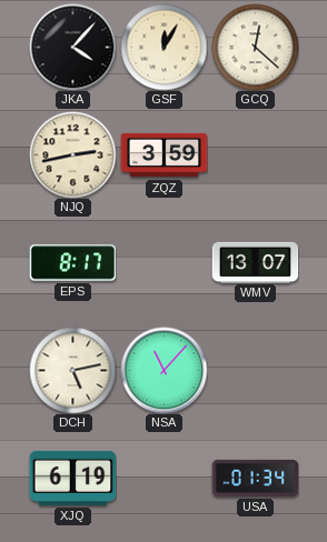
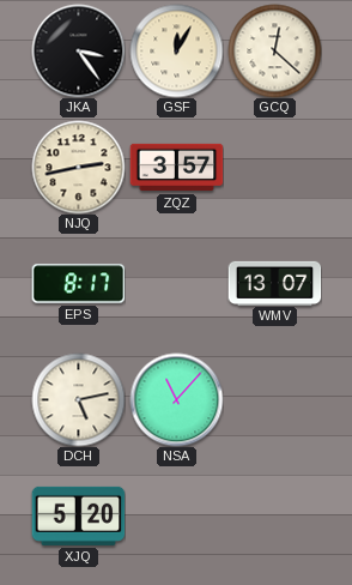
JKA: 4:07 -> 3:24 (78, 50)
ZQZ: 3:59 -> 3:57 (176, 168)
XJQ: 6:19 -> 5:20 (78, 515)
USA: 01:34 -> none (255, 478)
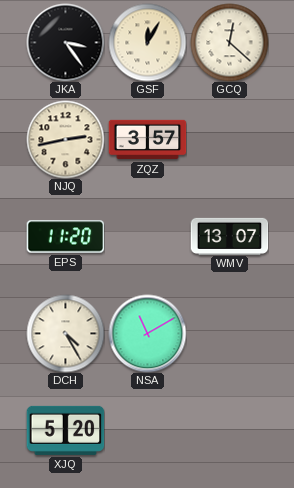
EPS: 8:17 -> 11:20 (65, 237)
DCH: 5:13 -> 4:25 (65, 333)
NSA: 11:07 -> 11:10 (147, 333)
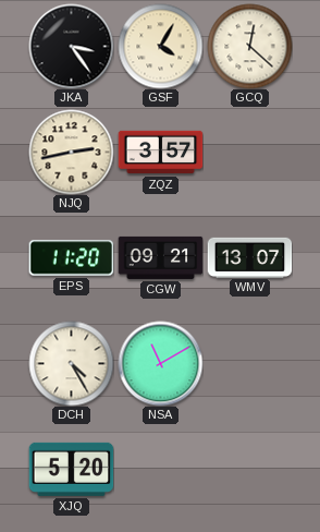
GSF: 12:05 -> 4:05 (160, 46)
CGW: none -> 09:21 (160, 257)
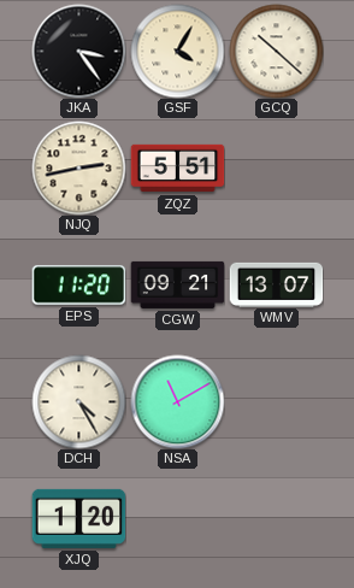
GCQ: 12:22 -> 10:22 (276, 51)
ZQZ: 3:57 -> 5:51 (177, 169)
XJQ: 5:20 -> 1:20 (78, 518)
